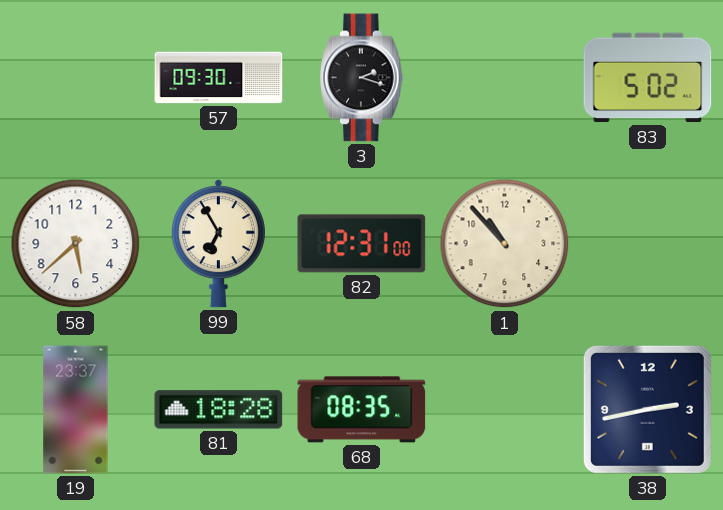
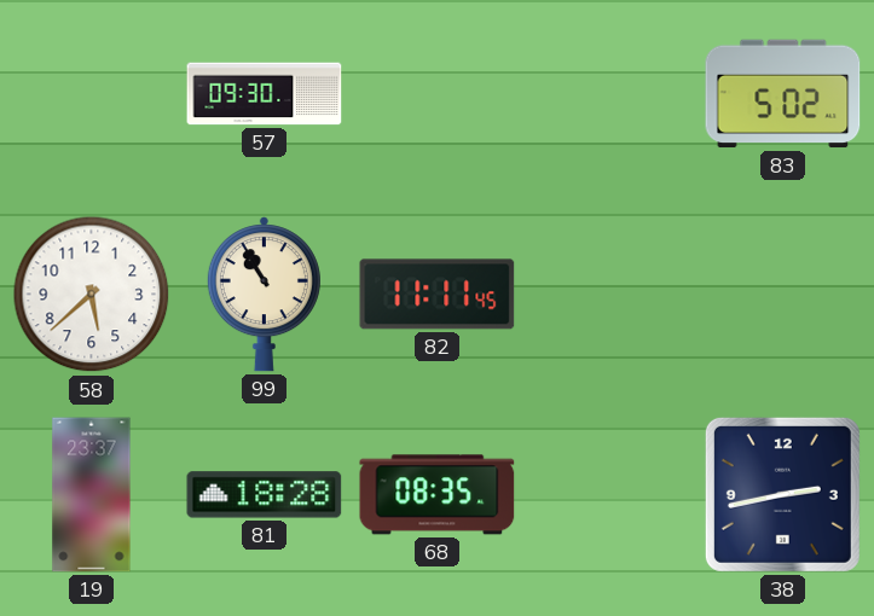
3: 2:18 -> none (362, 78)
99: 6:55 -> 10:55 (264, 295)
82: 12:31 -> 11:11 (438, 295)
1: 10:53 -> none (505, 244)
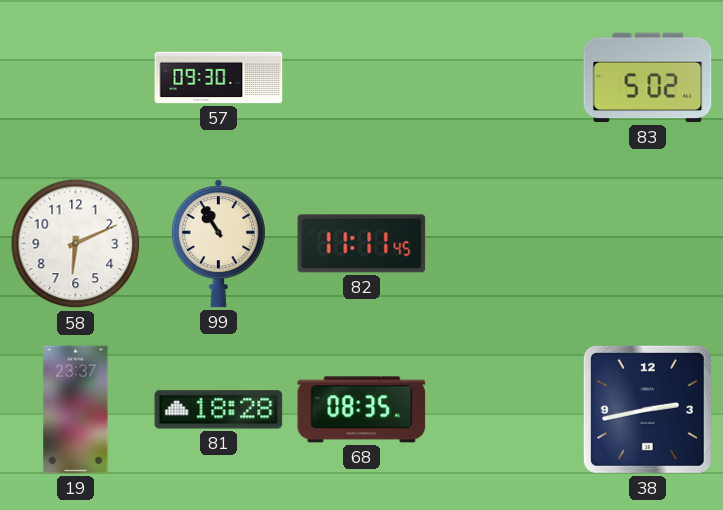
58: 5:38 -> 6:11 (76, 244)
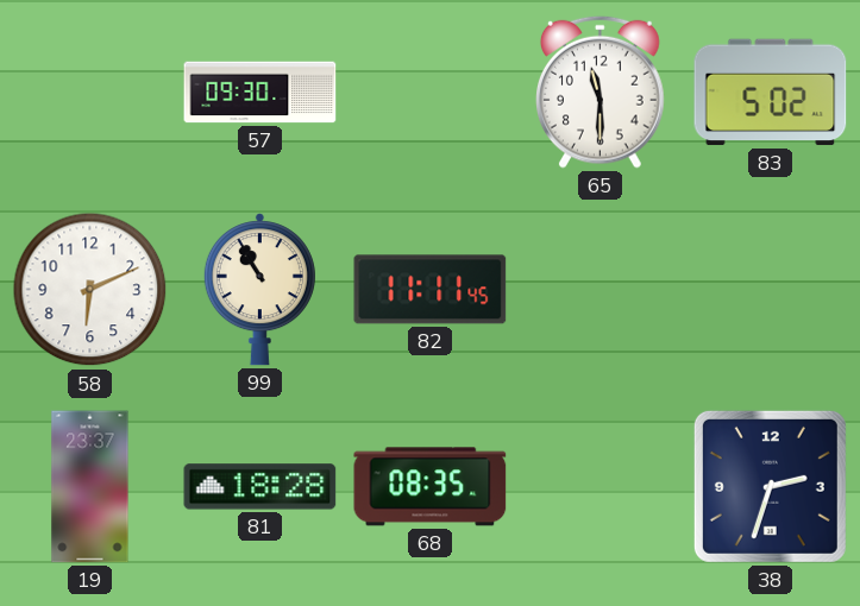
65: none -> 11:30 (601, 91)
38: 2:43 -> 2:33 (770, 486)
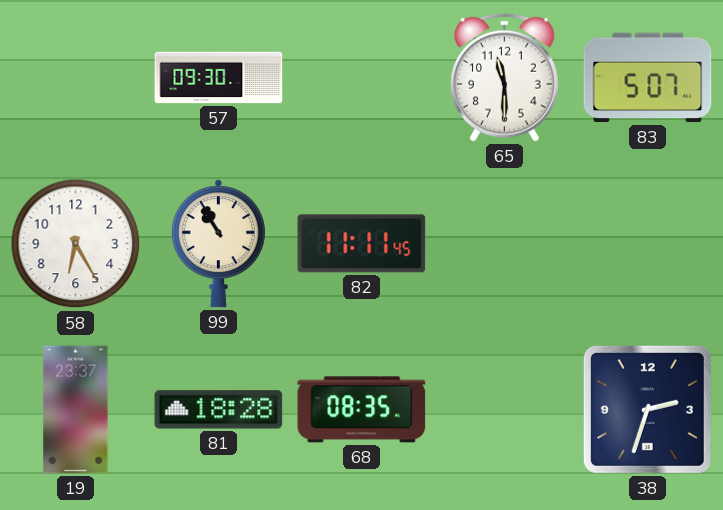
83: 5:02 -> 5:07 (648, 78)
58: 6:11 -> 6:25 (76, 244)
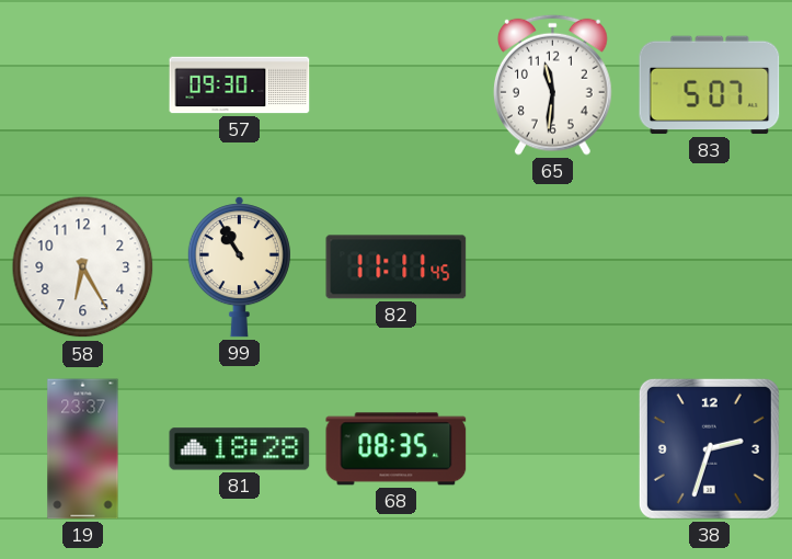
65: 11:30 -> 11:31 (553, 84)
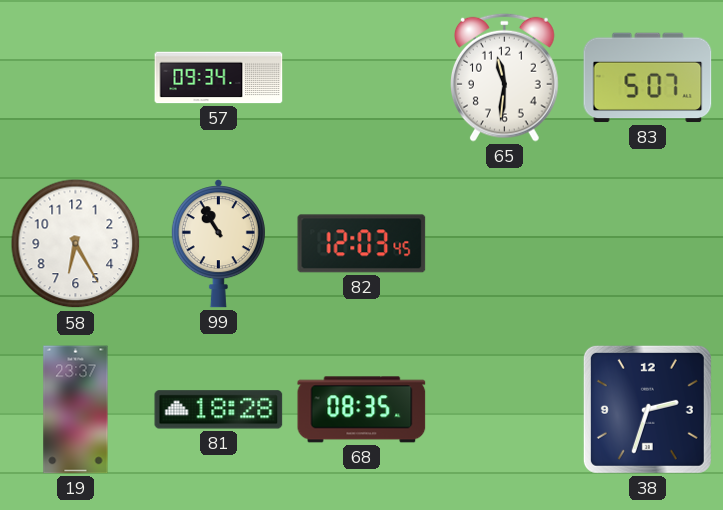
57: 09:30 -> 09:34 (219, 78)
82: 11:11 -> 12:03 (362, 244)
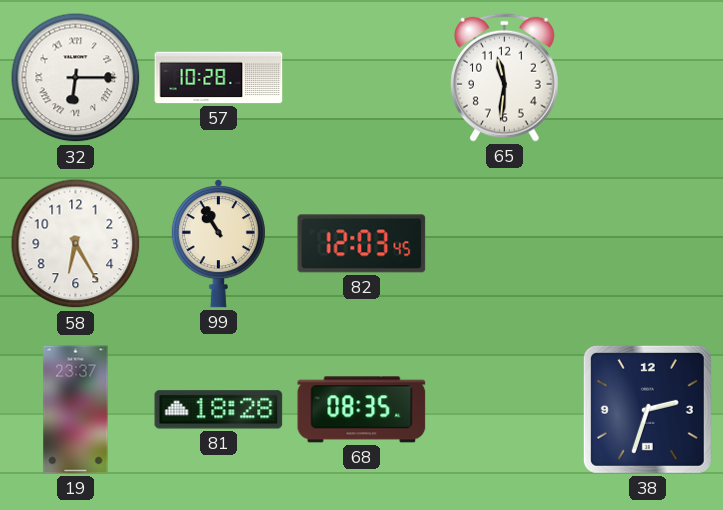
32: none -> 6:15 (76, 78)
57: 09:34 -> 10:28 (219, 78)
83: 5:07 -> none (648, 78)
